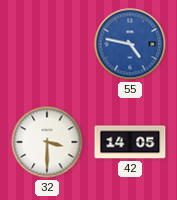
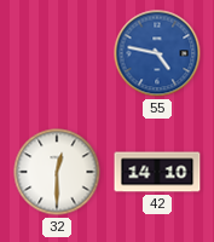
32: 3:30 -> 12:30 (57, 172)
42: 14:05 -> 14:10 (157, 172)
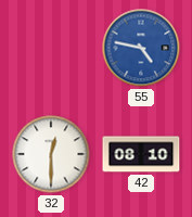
42: 14:10 -> 08:10 (141, 154)
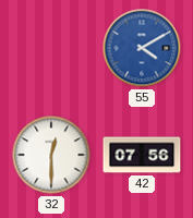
55: 4:47 -> 4:10 (142, 48)
42: 08:10 -> 07:56 (142, 155)
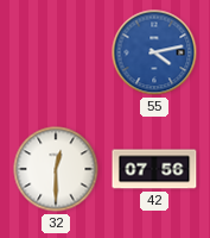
55: 4:10 -> 4:13 (154, 52)
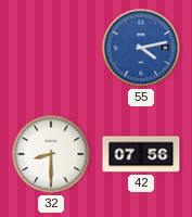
32: 12:30 -> 8:30 (51, 154)
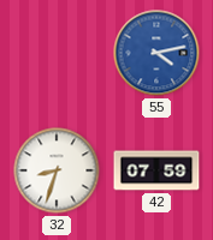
32: 8:30 -> 8:33 (57, 170)
42: 07:56 -> 07:59 (156, 170)
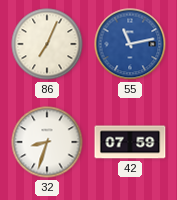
86: none -> 7:04 (47, 44)
55: 4:13 -> 11:13 (130, 44)
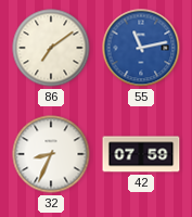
86: 7:04 -> 7:09 (51, 48)
32: 8:33 -> 8:34 (51, 154)
